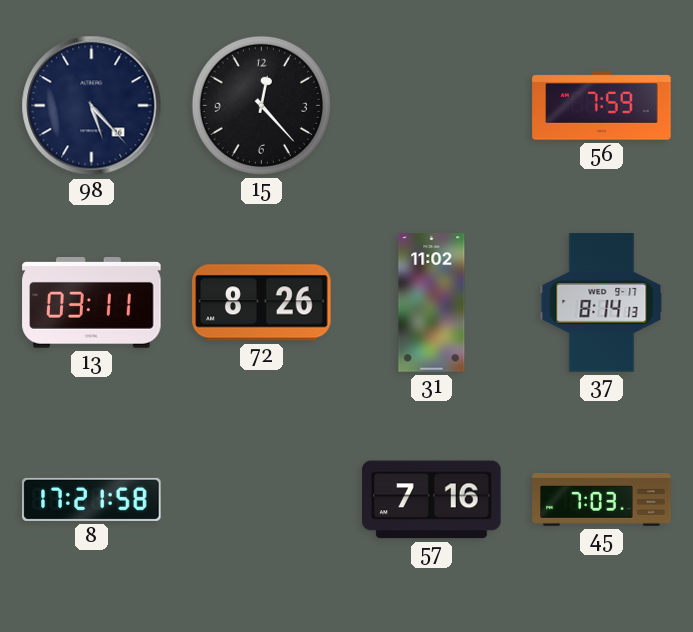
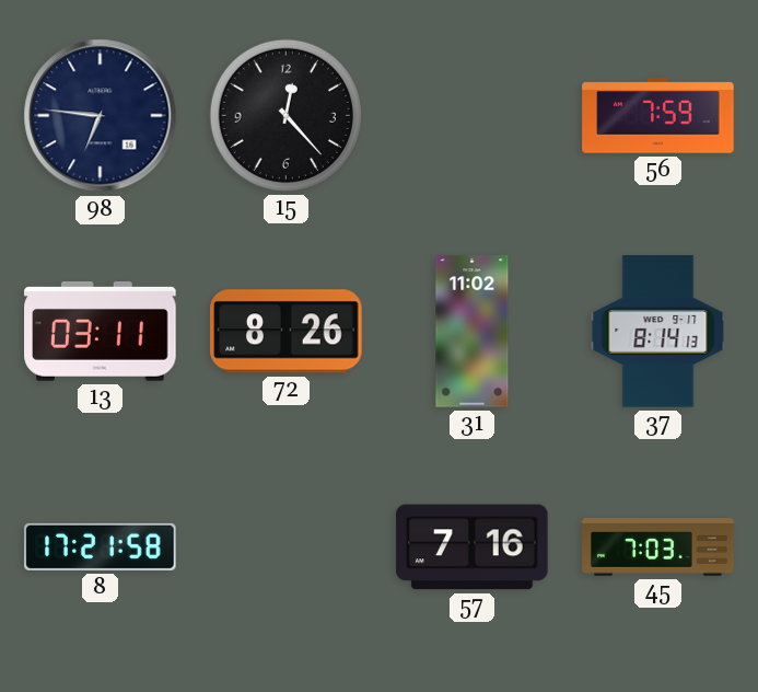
98: 5:23 -> 6:46 (101, 116)
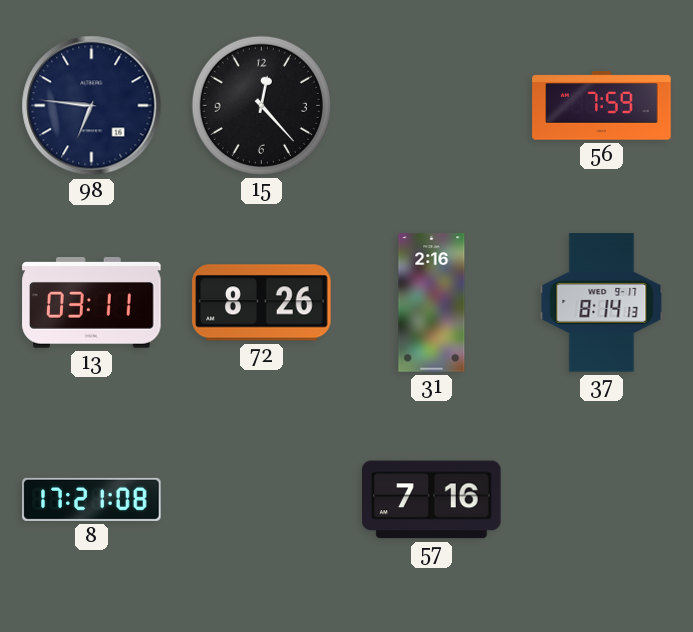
31: 11:02 -> 2:16 (432, 303)
8: 17:21:58 -> 17:21:08 (92, 499)
45: 7:03 -> none (658, 547)
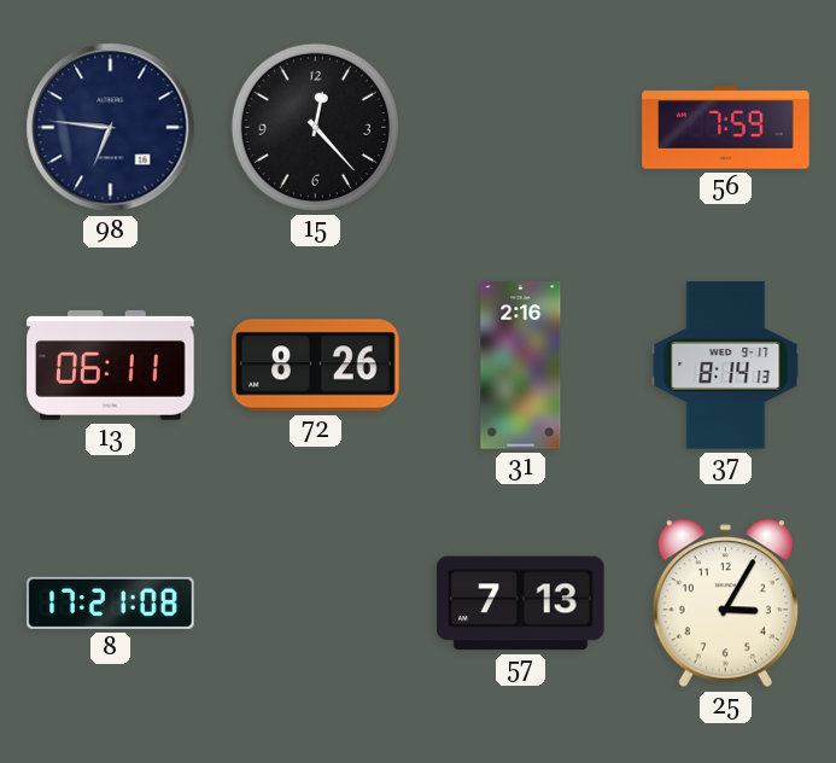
13: 03:11 -> 06:11 (111, 366)
57: 7:16 -> 7:13 (521, 604)
25: none -> 3:05 (725, 604)
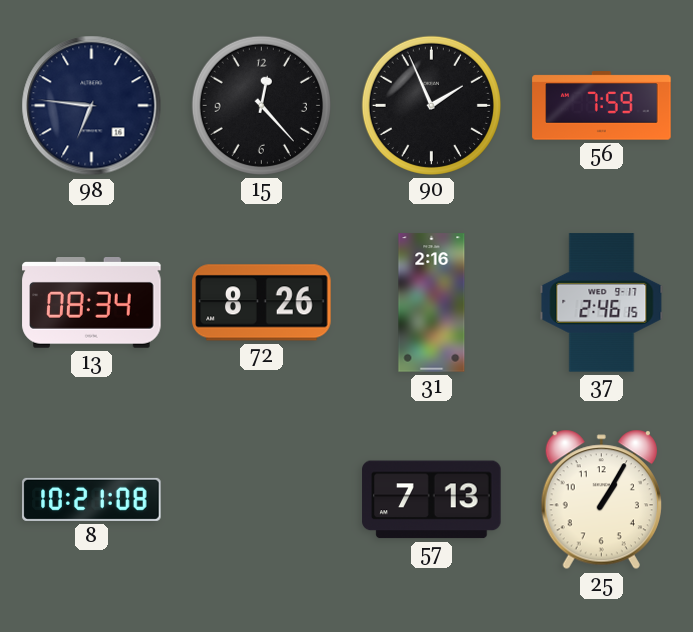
90: none -> 1:56 (431, 105)
13: 06:11 -> 08:34 (92, 303)
37: 8:14 -> 2:46 (602, 303)
8: 17:21 -> 10:21 (92, 499)
25: 3:05 -> 1:05 (601, 500)
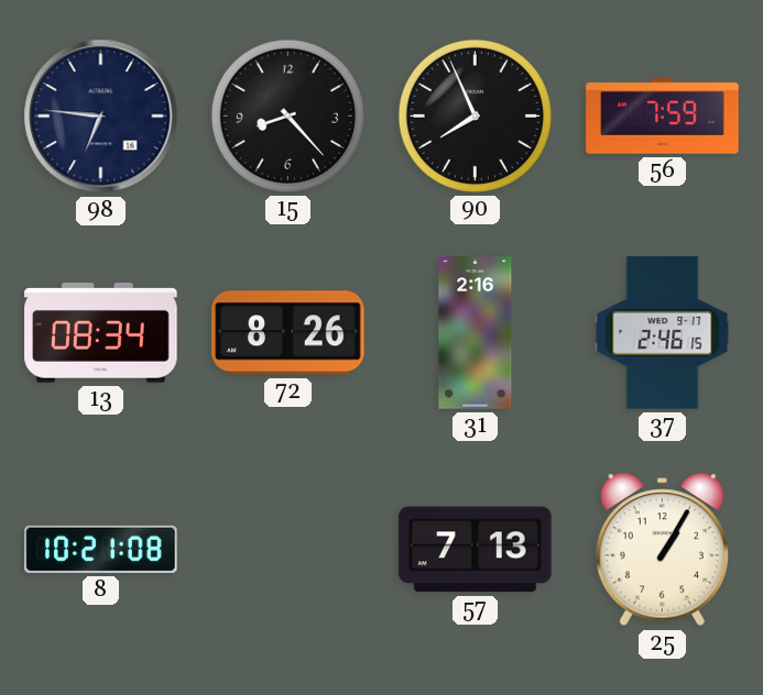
15: 12:23 -> 8:23 (287, 115)
90: 1:56 -> 7:56 (475, 115)
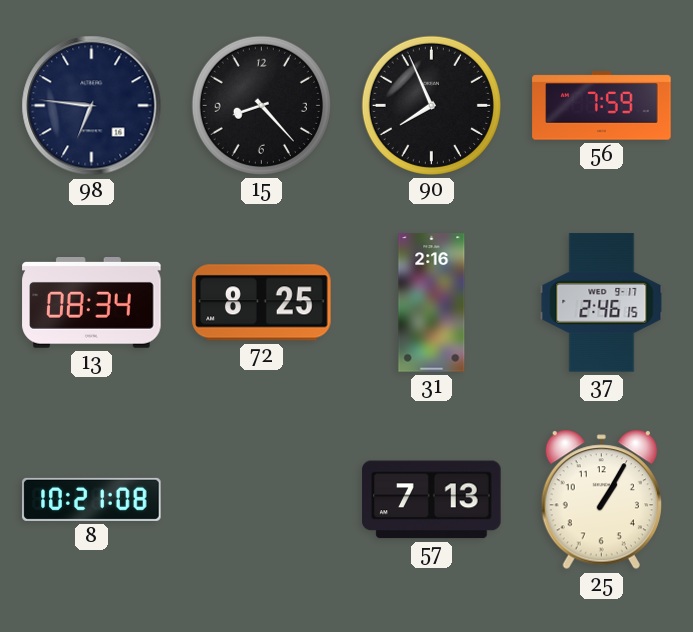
72: 8:26 -> 8:25 (262, 303)
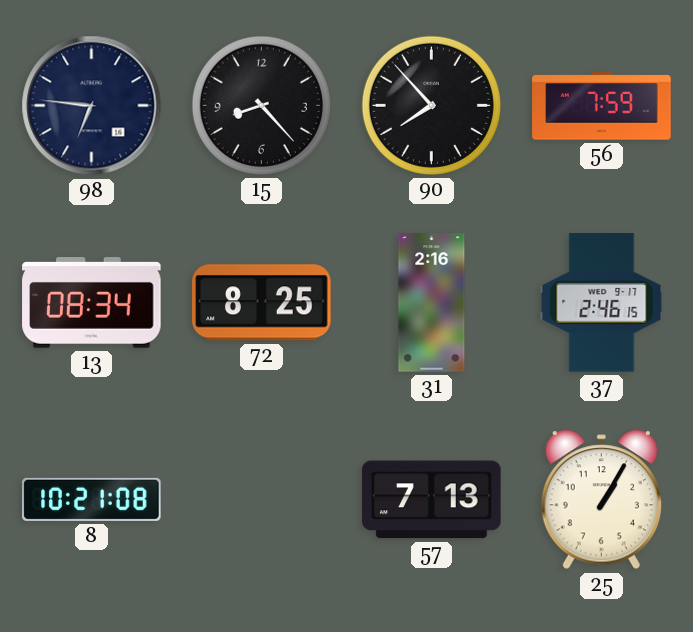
90: 7:56 -> 7:53 (431, 105)
